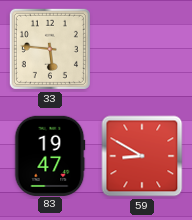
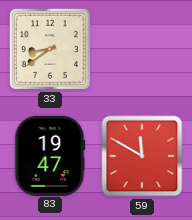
33: 5:46 -> 8:39 (50, 49)
59: 8:50 -> 11:50 (142, 156)
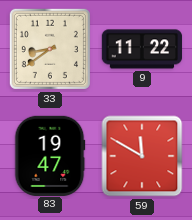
9: none -> 11:22 (142, 49)
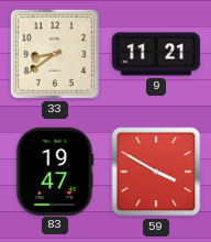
9: 11:22 -> 11:21 (156, 54)
59: 11:50 -> 3:50 (156, 172)
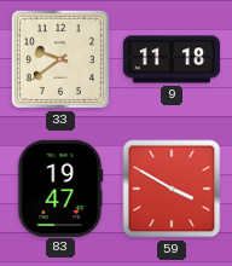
33: 8:39 -> 9:39 (60, 59)
9: 11:21 -> 11:18 (172, 59)
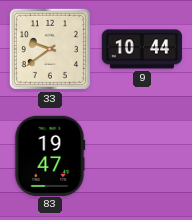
9: 11:18 -> 10:44 (142, 49)
59: 3:50 -> none (172, 189)
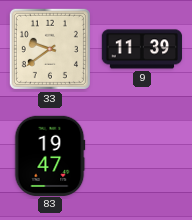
9: 10:44 -> 11:39 (142, 49)
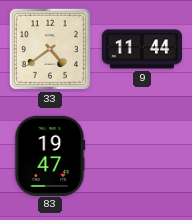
33: 9:39 -> 4:39 (50, 49)
9: 11:39 -> 11:44 (142, 49)
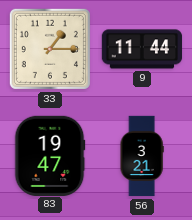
33: 4:39 -> 1:15 (50, 49)
56: none -> 3:21 (142, 156)
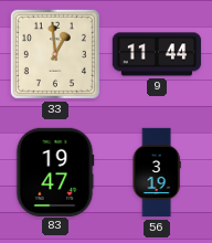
33: 1:15 -> 12:59 (55, 54)
56: 3:21 -> 3:19 (157, 172)
